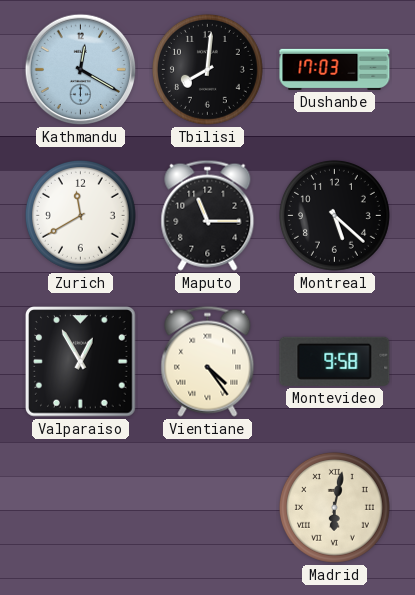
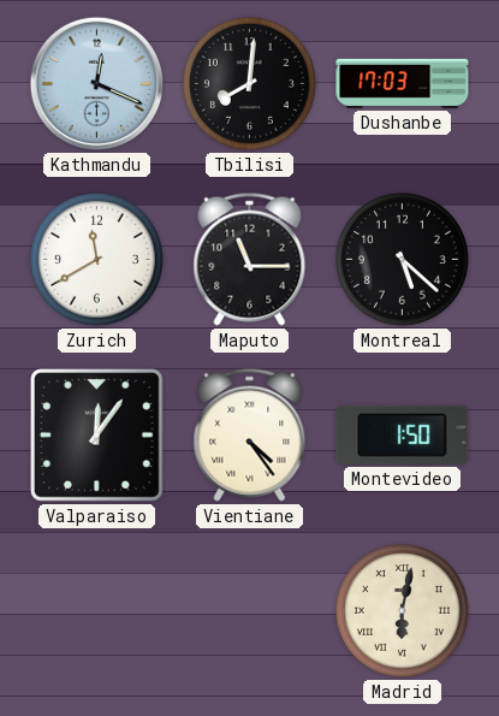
Kathmandu: 12:20 -> 12:19 (97, 84)
Valparaiso: 12:55 -> 12:06 (97, 436)
Montevideo: 9:58 -> 1:50 (403, 434)
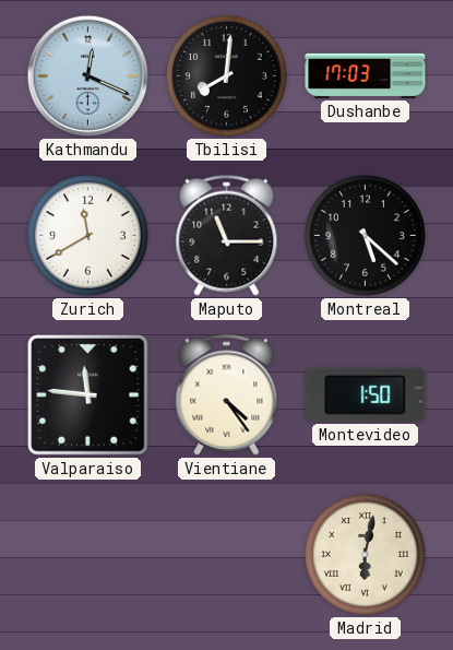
Valparaiso: 12:06 -> 11:46 (88, 395)
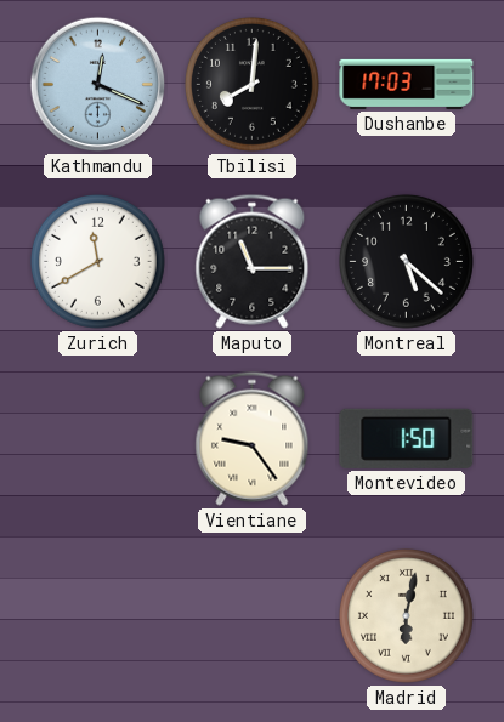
Valparaiso: 11:46 -> none (88, 395)
Vientiane: 4:24 -> 9:24 (253, 438)
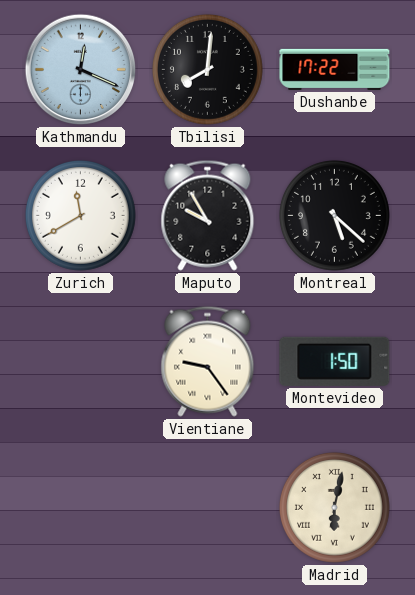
Dushanbe: 17:03 -> 17:22 (335, 69)
Maputo: 11:15 -> 9:55 (208, 215)
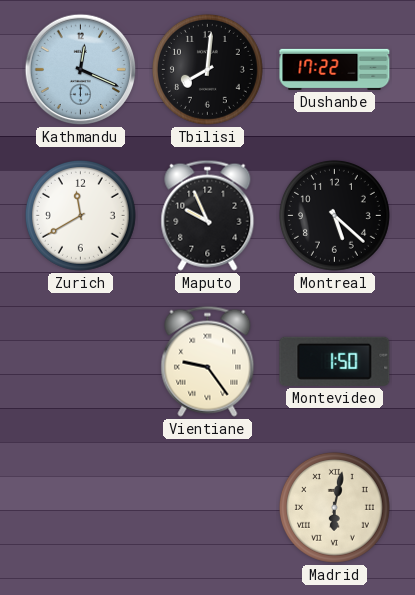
Maputo: 9:55 -> 9:56 (208, 215)
